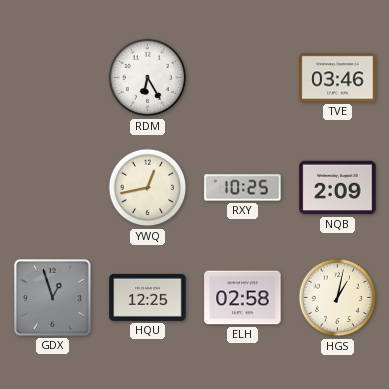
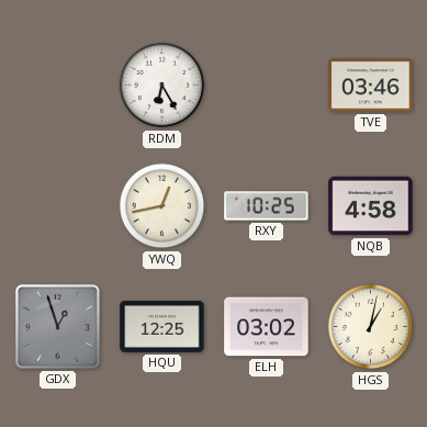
NQB: 2:09 -> 4:58 (371, 206)
ELH: 02:58 -> 03:02 (267, 327)
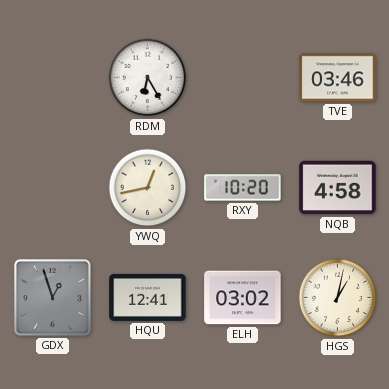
RXY: 10:25 -> 10:20 (243, 188)
HQU: 12:25 -> 12:41 (148, 297)
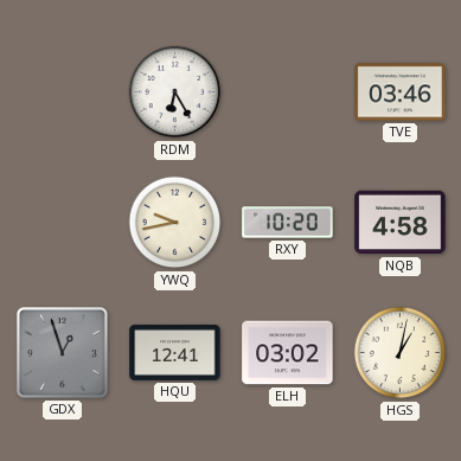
YWQ: 12:43 -> 9:43 (175, 223)
